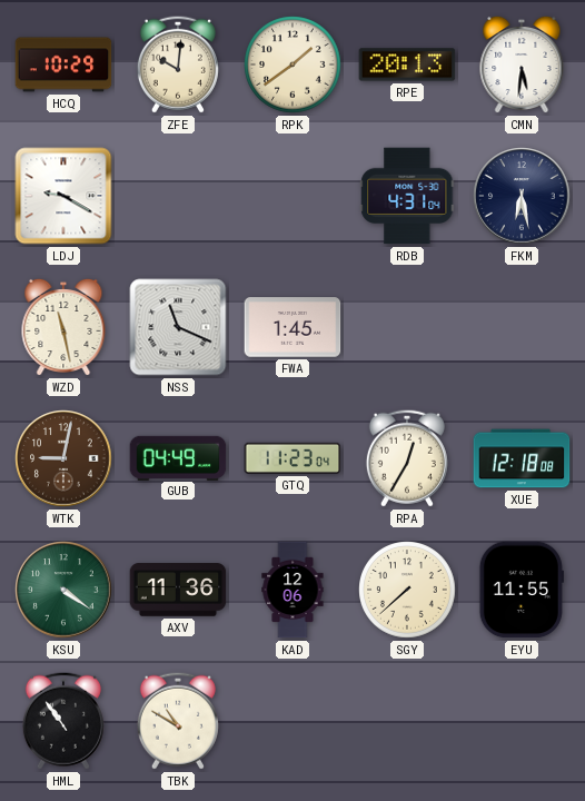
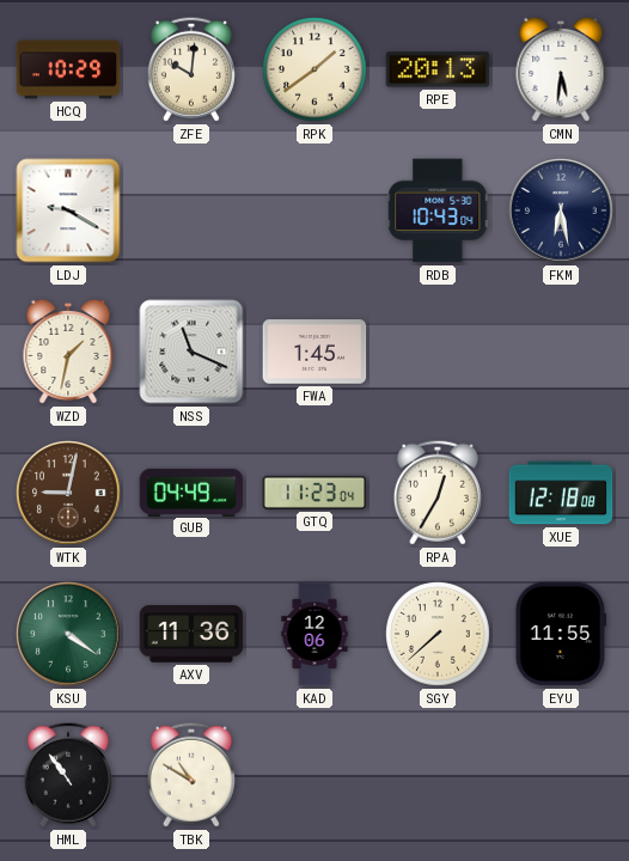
RDB: 4:31 -> 10:43 (438, 210)
WZD: 11:28 -> 1:32 (68, 352)
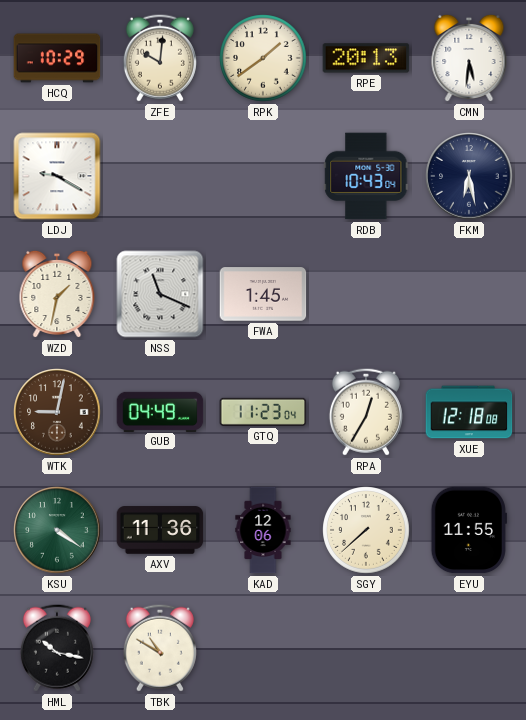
HML: 10:54 -> 10:17 (57, 648)
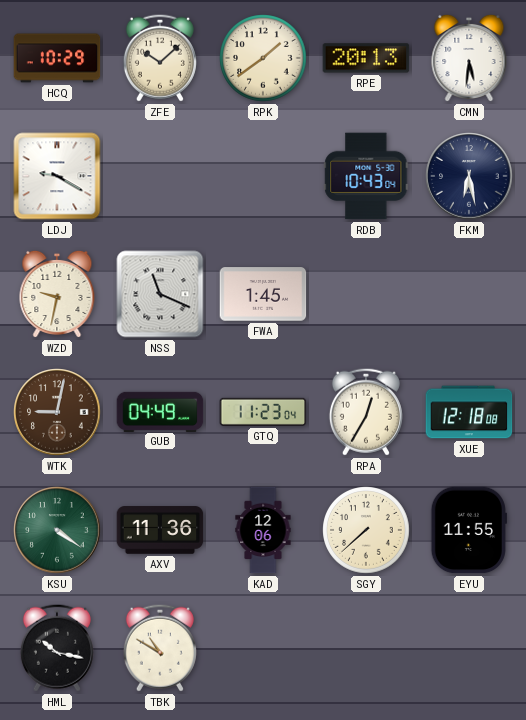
ZFE: 10:01 -> 10:08 (160, 58)
WZD: 1:32 -> 9:32 (57, 294)
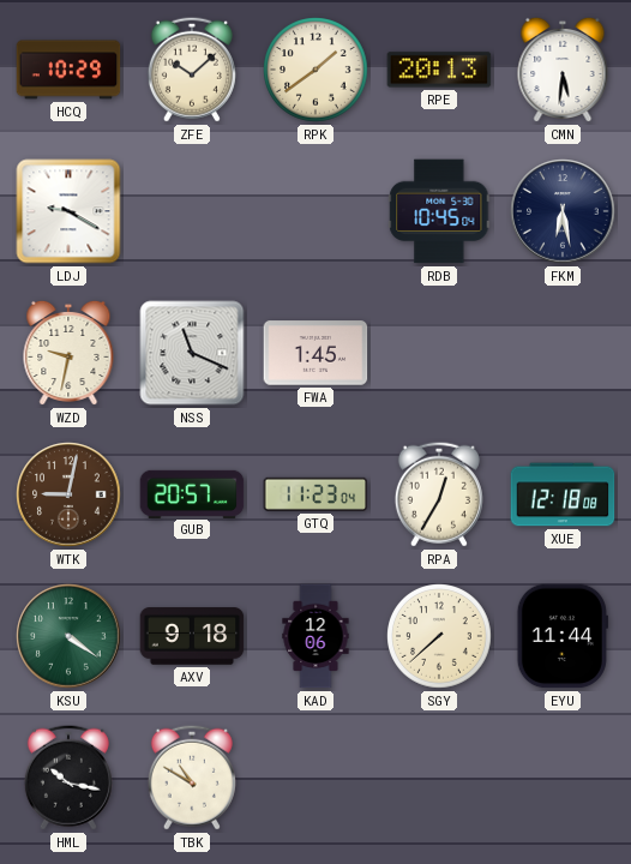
RDB: 10:43 -> 10:45 (439, 211)
GUB: 04:49 -> 20:57 (192, 493)
AXV: 11:36 -> 9:18 (192, 636)
EYU: 11:55 -> 11:44 (563, 636)
